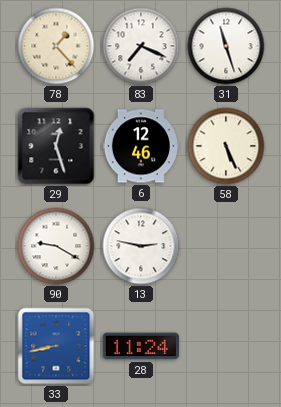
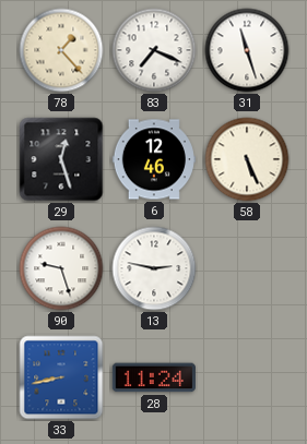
90: 9:20 -> 9:27 (61, 268)
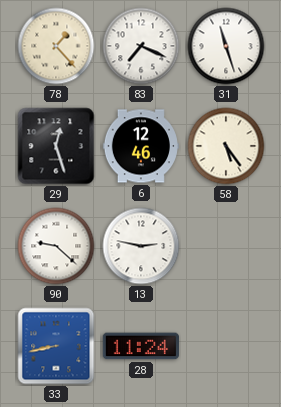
58: 5:26 -> 5:24 (226, 146)
90: 9:27 -> 9:22 (56, 246)
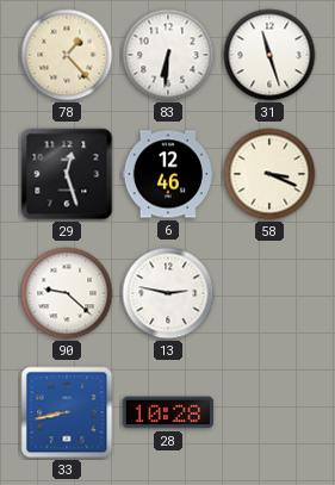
83: 7:19 -> 6:31 (168, 55)
58: 5:24 -> 3:19 (269, 174)
28: 11:24 -> 10:28 (168, 412)
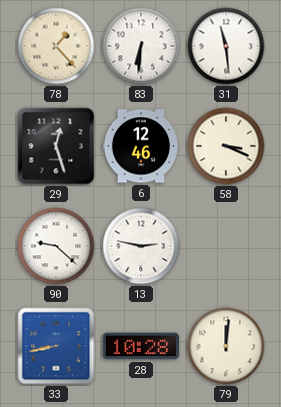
31: 11:27 -> 11:29 (226, 46)
79: none -> 12:01 (226, 346)
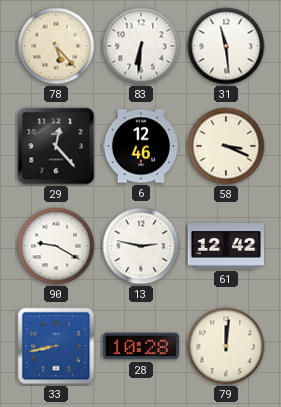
78: 1:23 -> 5:23 (56, 46)
29: 12:27 -> 12:23 (56, 146)
90: 9:22 -> 9:20 (56, 246)
61: none -> 12:42 (225, 246)
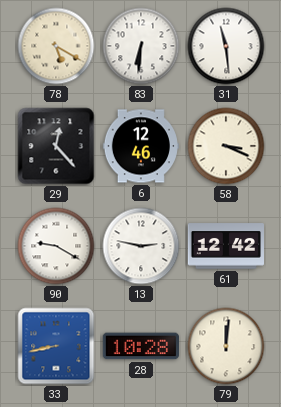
78: 5:23 -> 5:20 (56, 46)
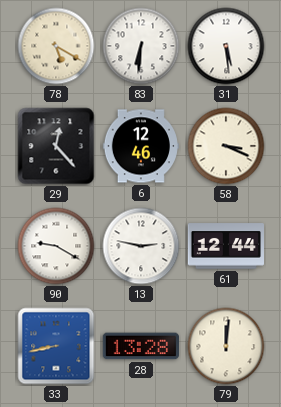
31: 11:29 -> 5:29 (226, 46)
61: 12:42 -> 12:44 (225, 246)
28: 10:28 -> 13:28 (141, 346)
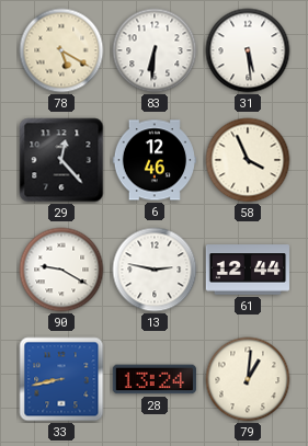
58: 3:19 -> 3:56 (248, 160)
28: 13:28 -> 13:24 (155, 379)
79: 12:01 -> 1:01 (248, 379)
